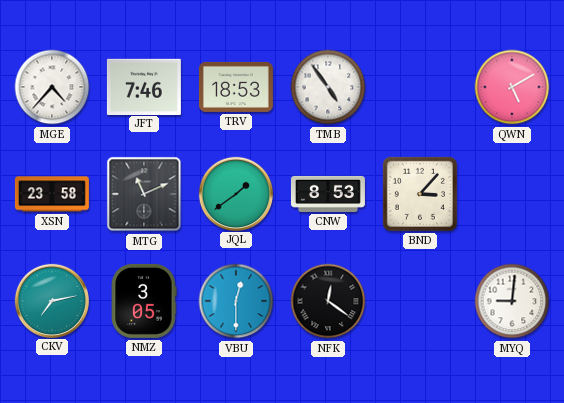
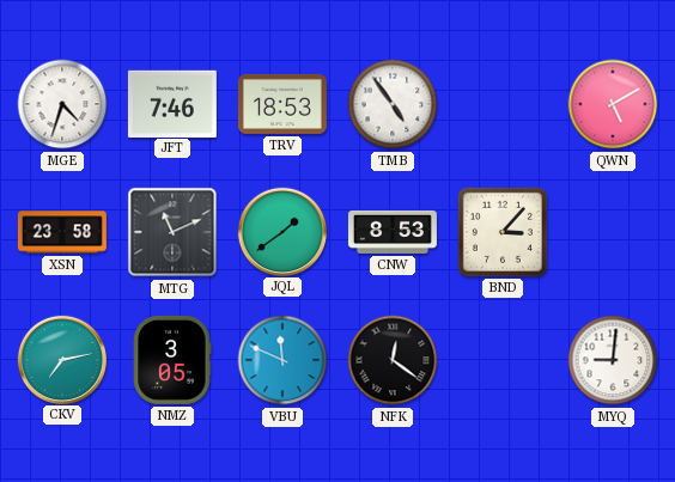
MGE: 4:37 -> 4:33 (62, 104)
VBU: 12:30 -> 11:49 (282, 360)
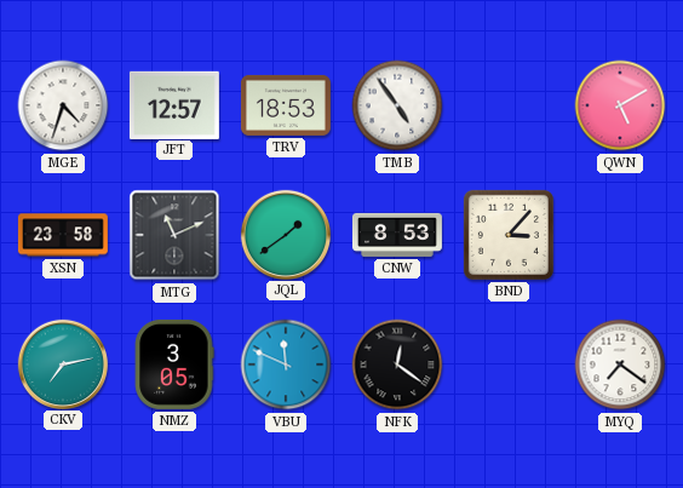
JFT: 7:46 -> 12:57 (174, 104)
MYQ: 9:01 -> 7:21 (620, 364)
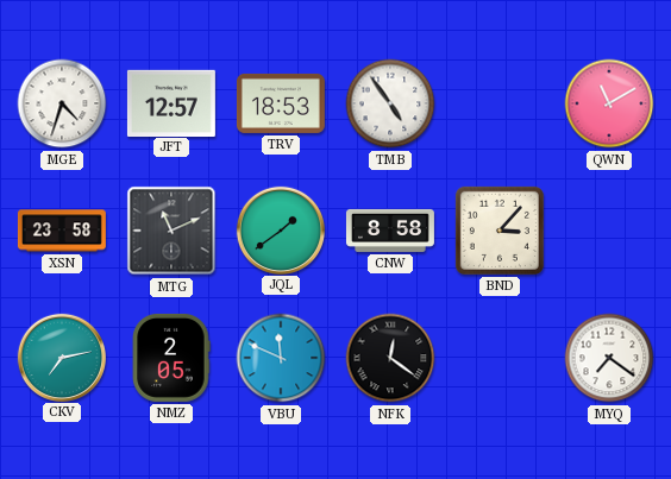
QWN: 5:10 -> 11:10 (609, 103)
CNW: 8:53 -> 8:58 (390, 231)
NMZ: 3:05 -> 2:05 (171, 358)
